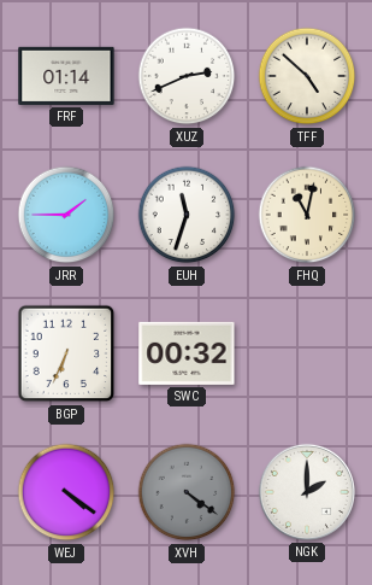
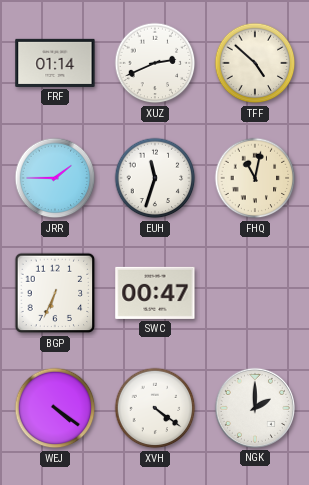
SWC: 00:32 -> 00:47 (155, 293)
XVH dial: grey -> white (155, 408)
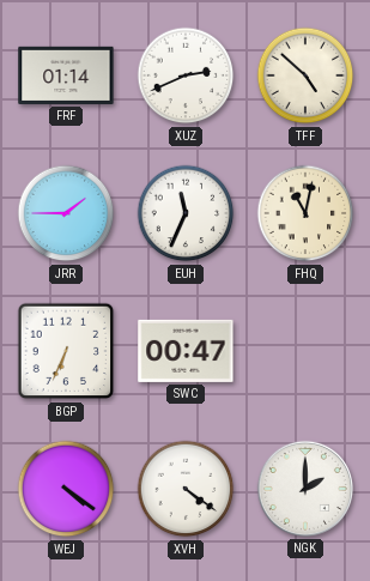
EUH: 11:33 -> 11:34 (186, 213)
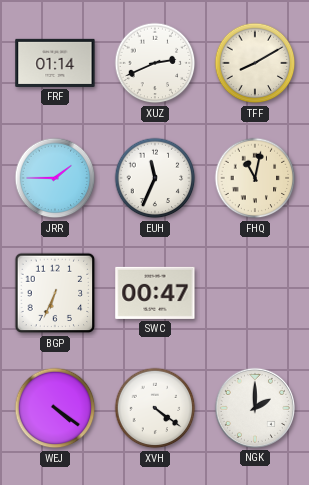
TFF: 4:52 -> 8:10 (255, 63)
